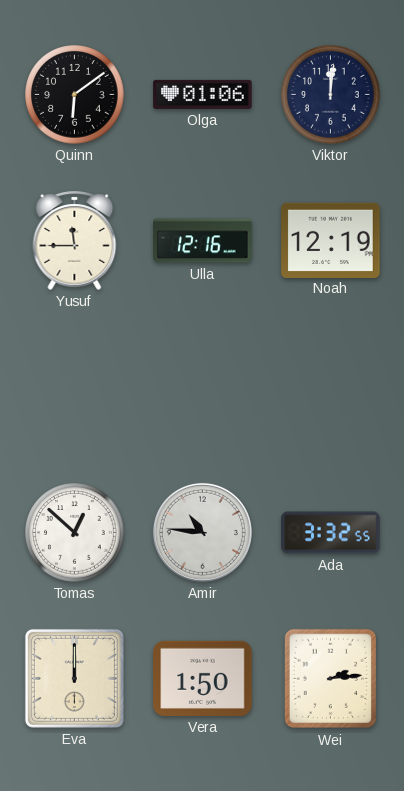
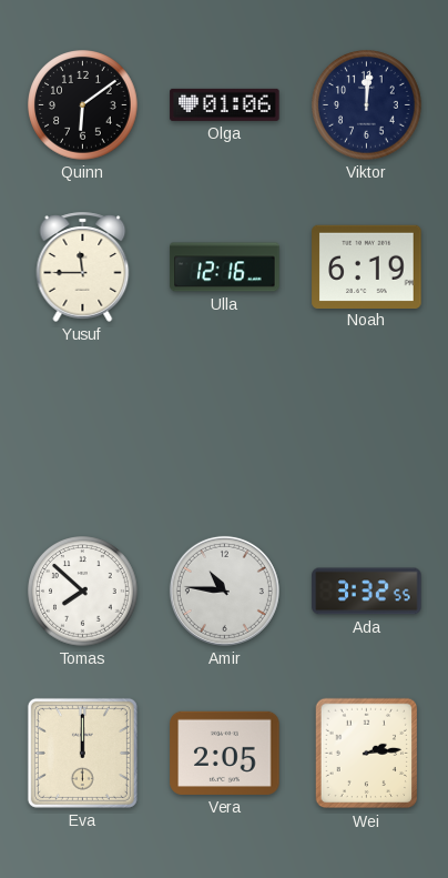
Noah: 12:19 -> 6:19 (367, 266)
Tomas: 12:52 -> 7:52 (83, 592)
Vera: 1:50 -> 2:05 (225, 753)
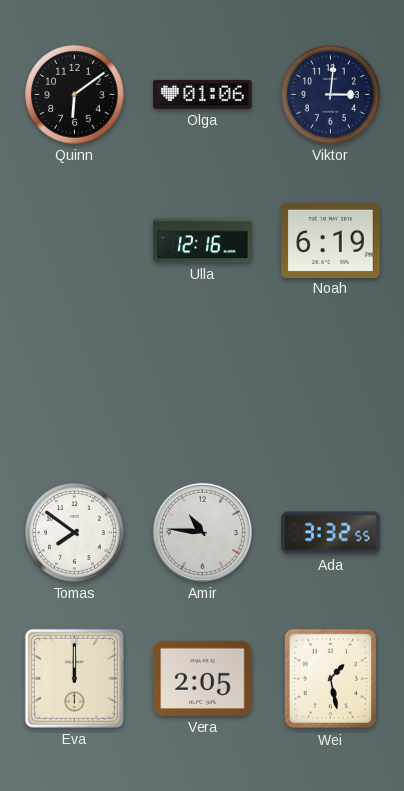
Viktor: 12:01 -> 3:01 (331, 95)
Yusuf: 11:45 -> none (83, 266)
Tomas: 7:52 -> 7:51 (75, 533)
Wei: 2:14 -> 1:28 (331, 679)
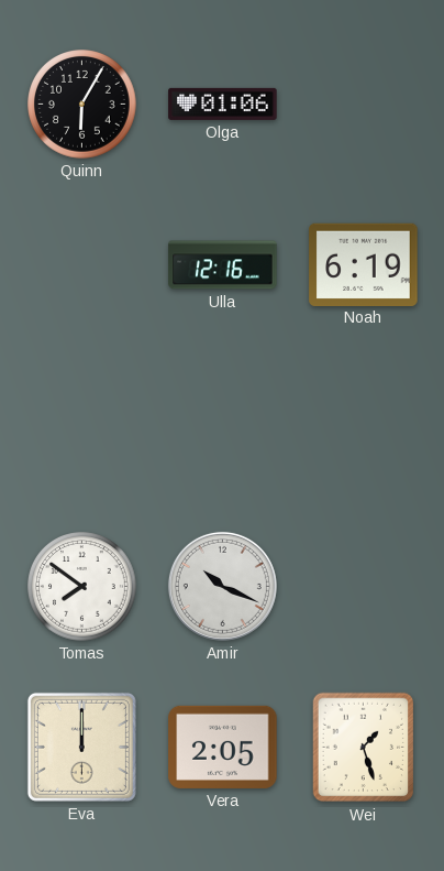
Quinn: 6:09 -> 6:05 (82, 105)
Viktor: 3:01 -> none (331, 95)
Amir: 10:46 -> 10:19 (222, 586)
Ada: 3:32 -> none (331, 533)
Wei: 1:28 -> 1:27 (364, 748)
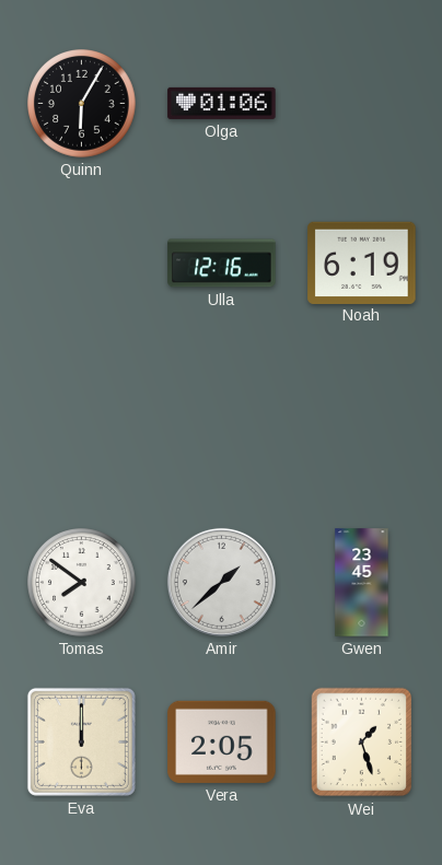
Amir: 10:19 -> 1:38 (221, 582)
Gwen: none -> 23:45 (362, 583)
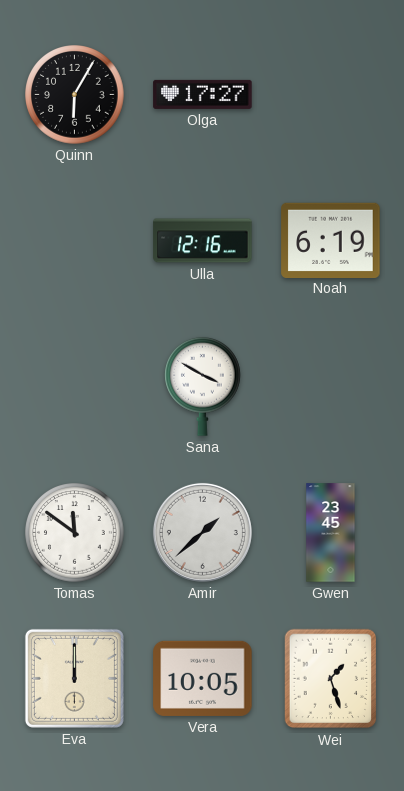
Olga: 01:06 -> 17:27 (203, 94)
Sana: none -> 3:50 (203, 386)
Tomas: 7:51 -> 11:51 (75, 533)
Vera: 2:05 -> 10:05 (203, 678)
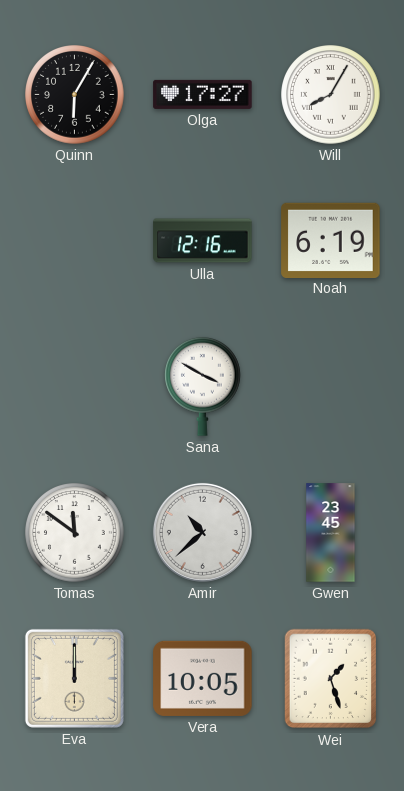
Will: none -> 8:05 (331, 95)
Amir: 1:38 -> 10:38 (202, 532)
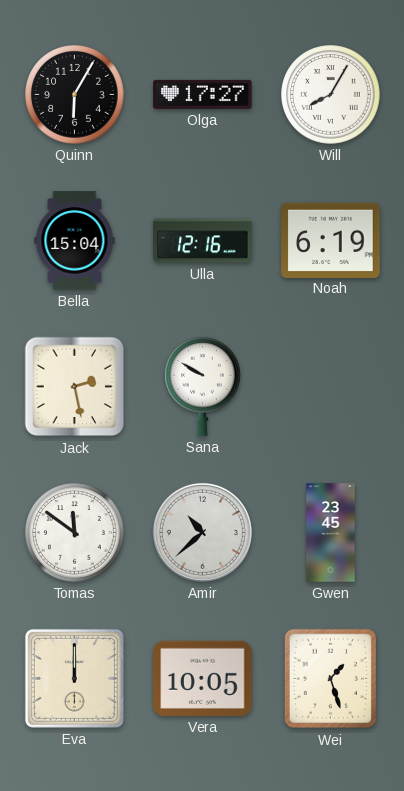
Bella: none -> 15:04 (75, 241)
Jack: none -> 2:28 (75, 387)
Sana: 3:50 -> 9:50 (203, 386)
